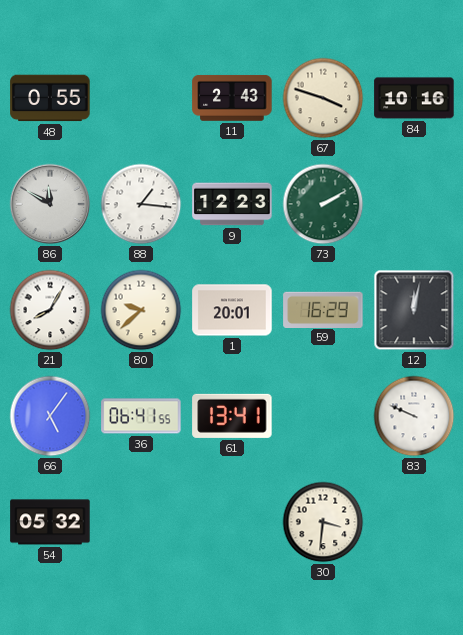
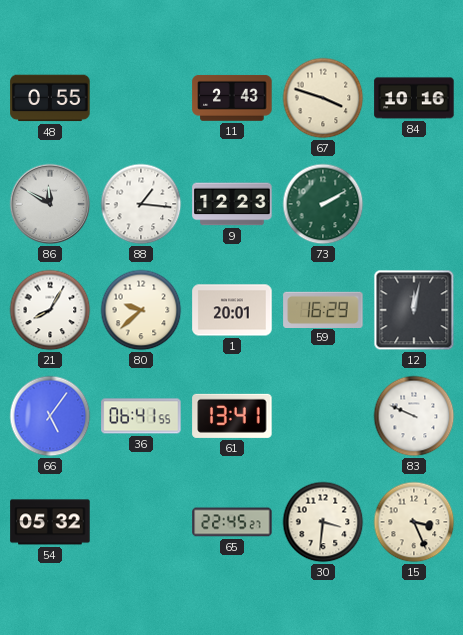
65: none -> 22:45 (232, 522)
15: none -> 3:26 (414, 522)
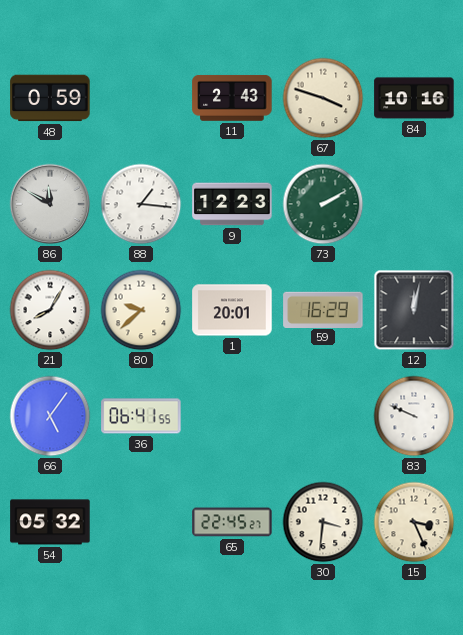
48: 0:55 -> 0:59 (50, 98)
61: 13:41 -> none (232, 416)
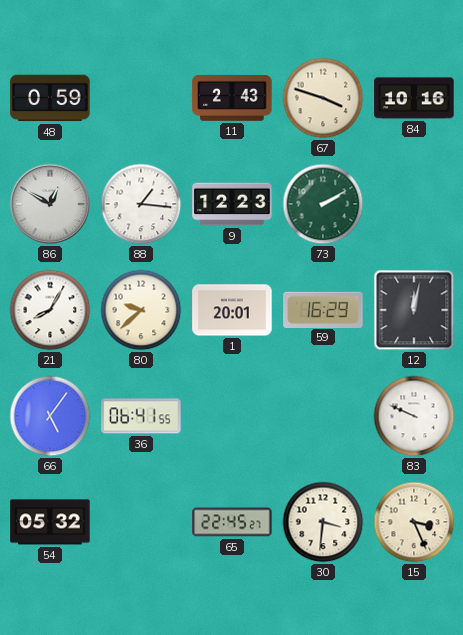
86: 11:50 -> 12:50 (50, 204)
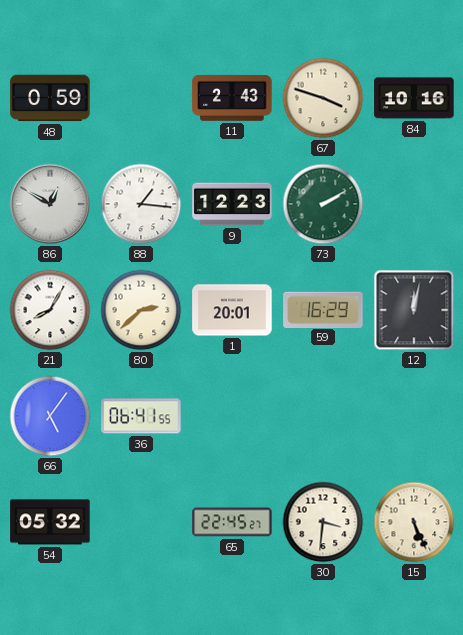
80: 9:38 -> 2:38 (141, 310)
83: 9:49 -> none (414, 416)
15: 3:26 -> 5:26 (414, 522)
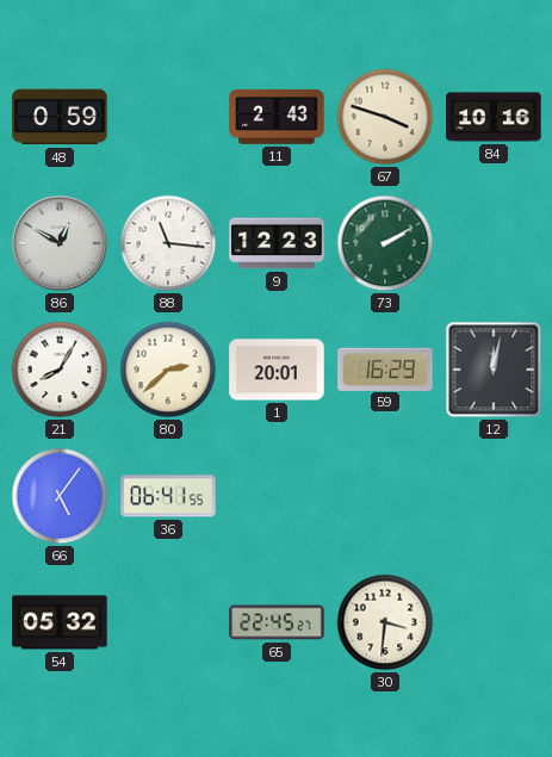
88: 1:16 -> 11:16 (168, 243)
15: 5:26 -> none (414, 522)
